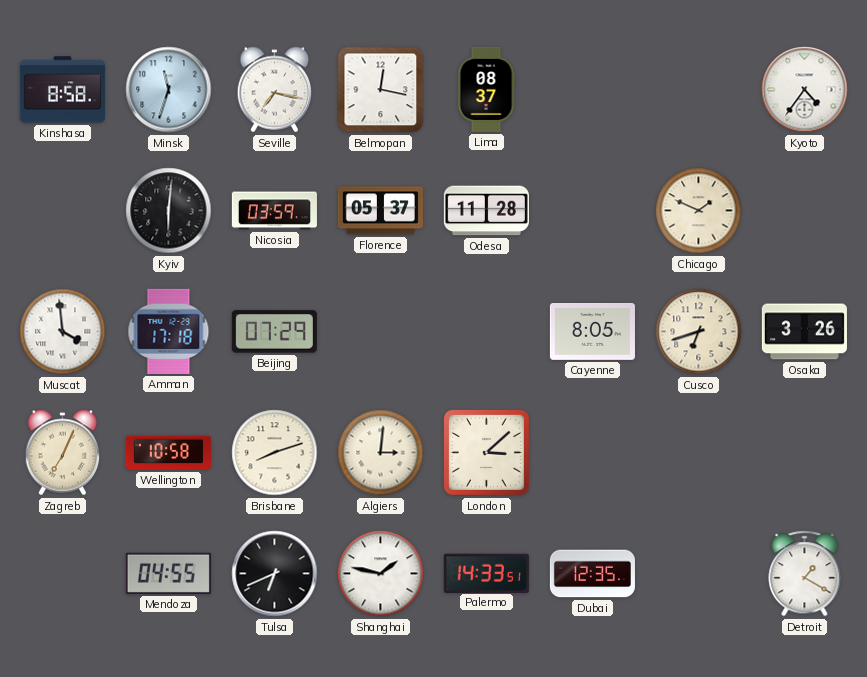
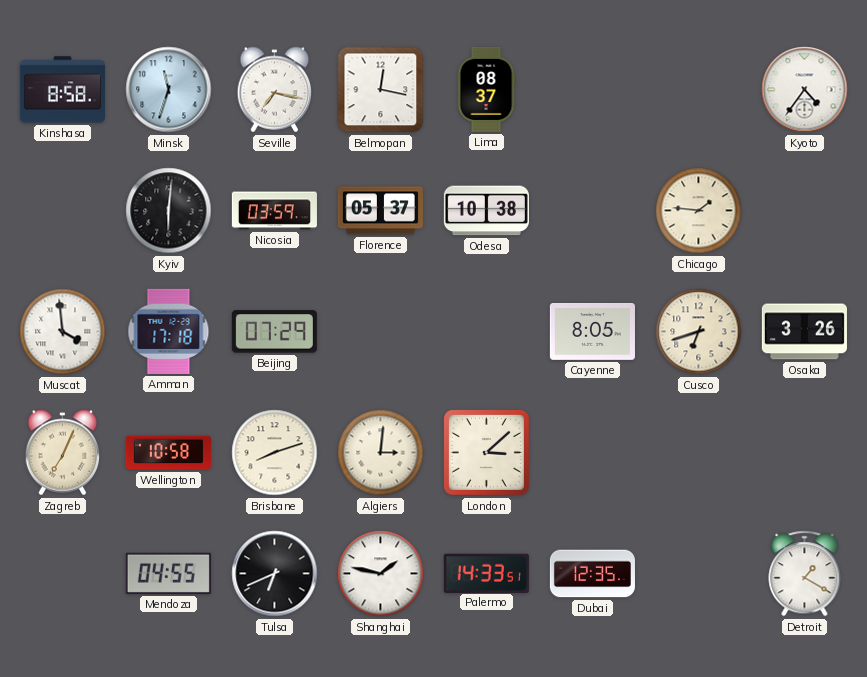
Odesa: 11:28 -> 10:38 (486, 211)
Chicago: 1:49 -> 1:46 (699, 211)
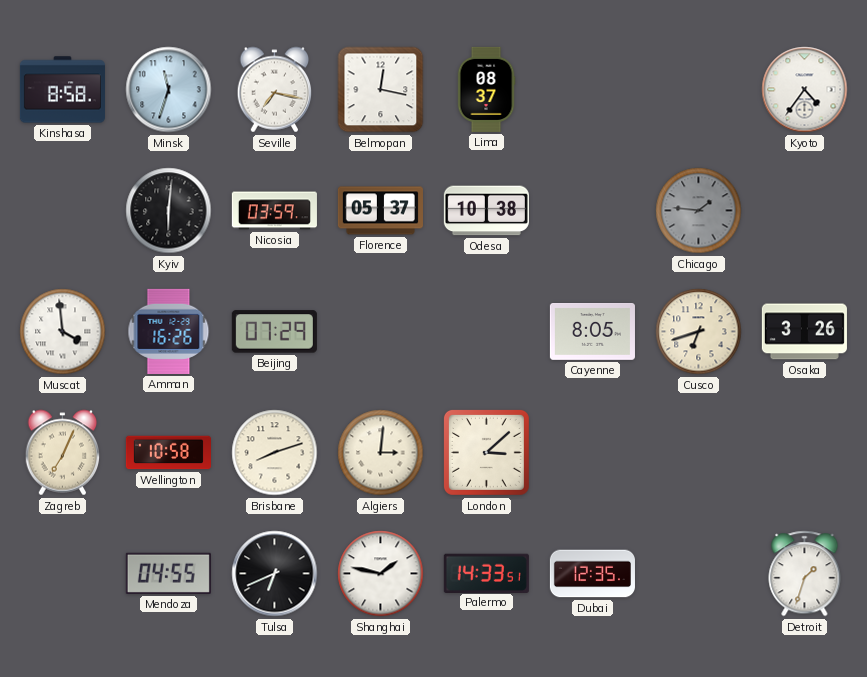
Chicago dial: cream -> grey (699, 211)
Amman: 17:18 -> 16:26 (169, 331)
Detroit: 1:20 -> 1:33 (805, 574)
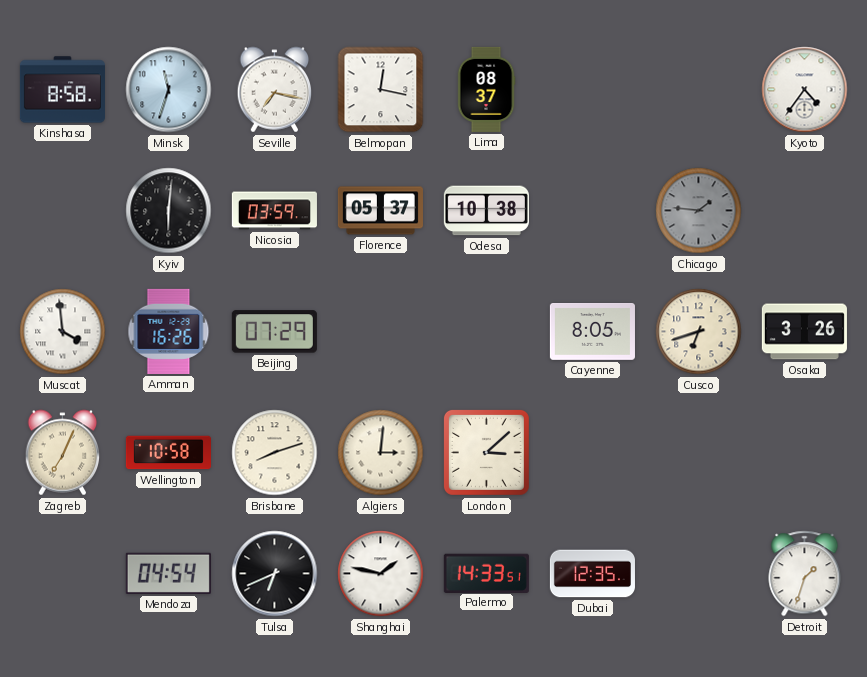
Mendoza: 04:55 -> 04:54 (168, 573)
